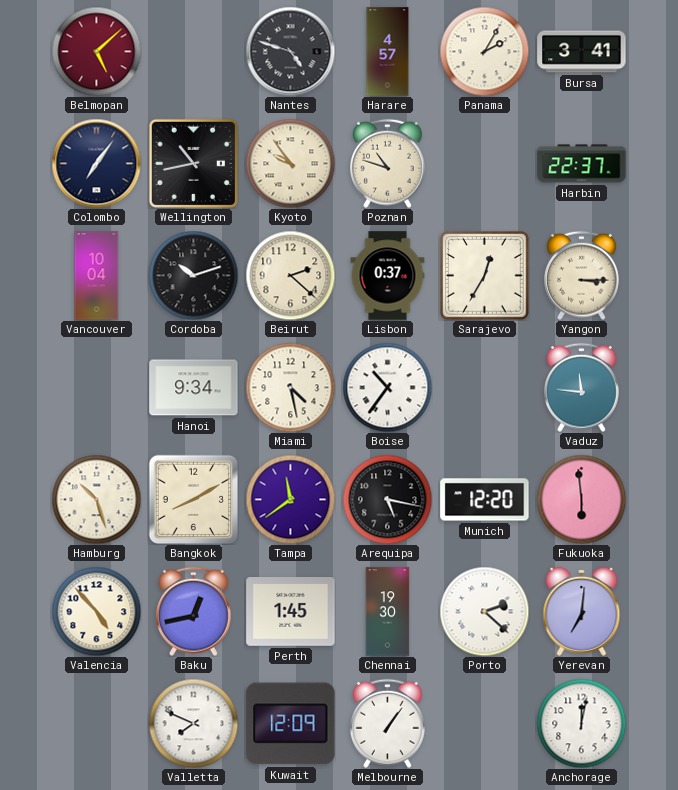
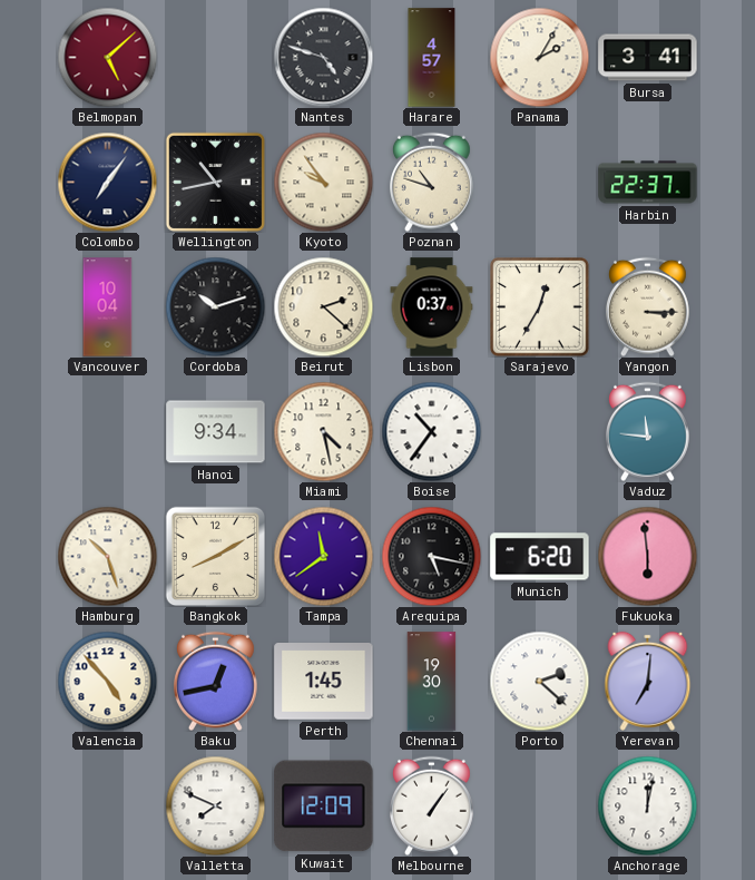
Munich: 12:20 -> 6:20 (540, 557)
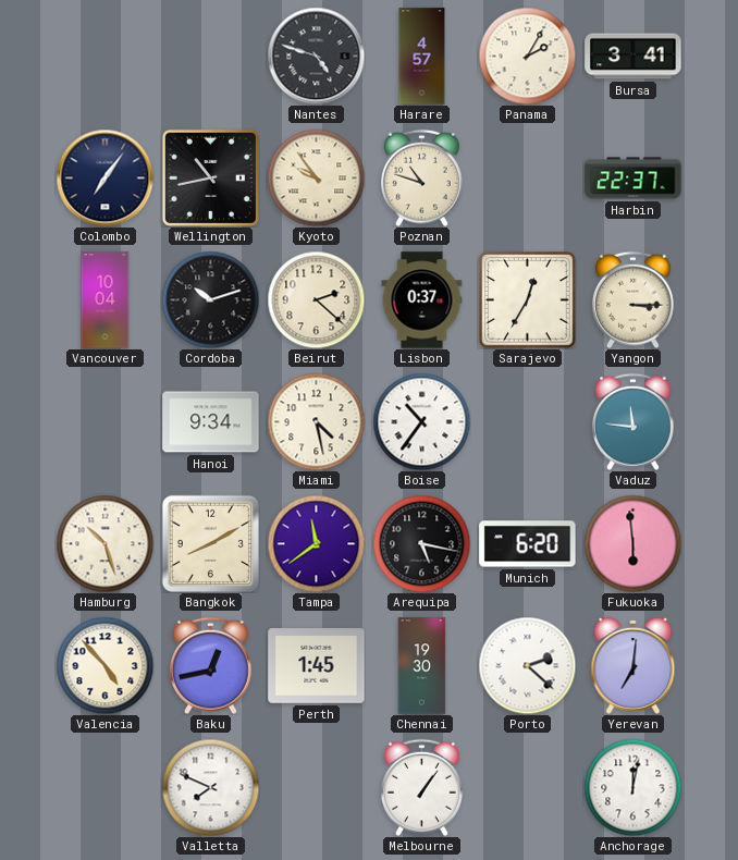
Belmopan: 5:08 -> none (107, 57)
Kuwait: 12:09 -> none (324, 806)
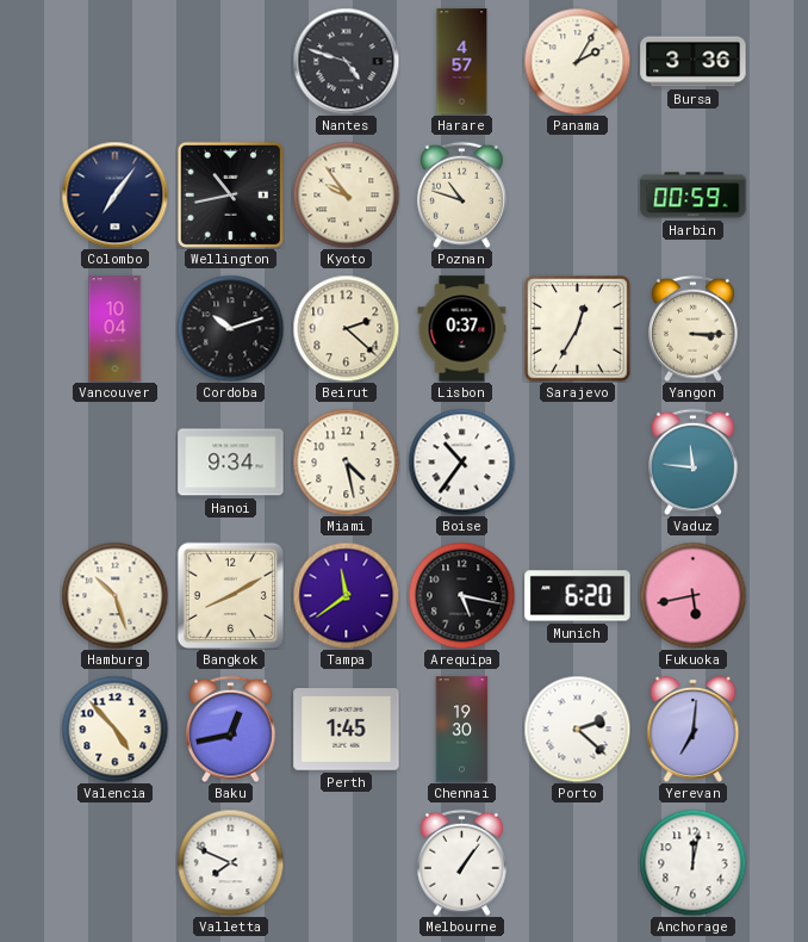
Bursa: 3:41 -> 3:36 (694, 62)
Harbin: 22:37 -> 00:59 (694, 196)
Fukuoka: 5:59 -> 5:43 (692, 595)
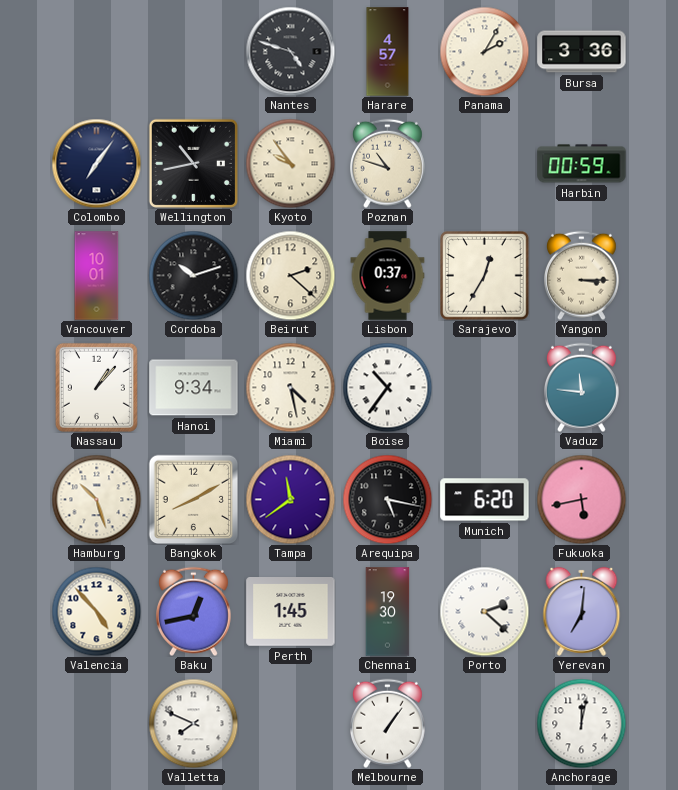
Vancouver: 10:04 -> 10:01 (97, 276)
Nassau: none -> 1:07 (96, 387)
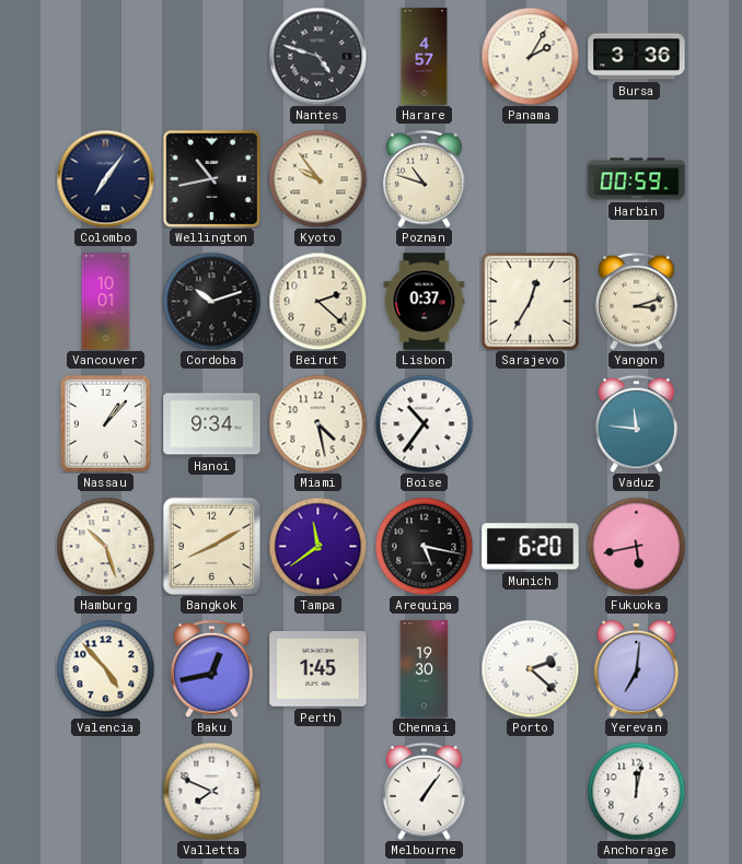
Yangon: 3:15 -> 3:12 (637, 301)
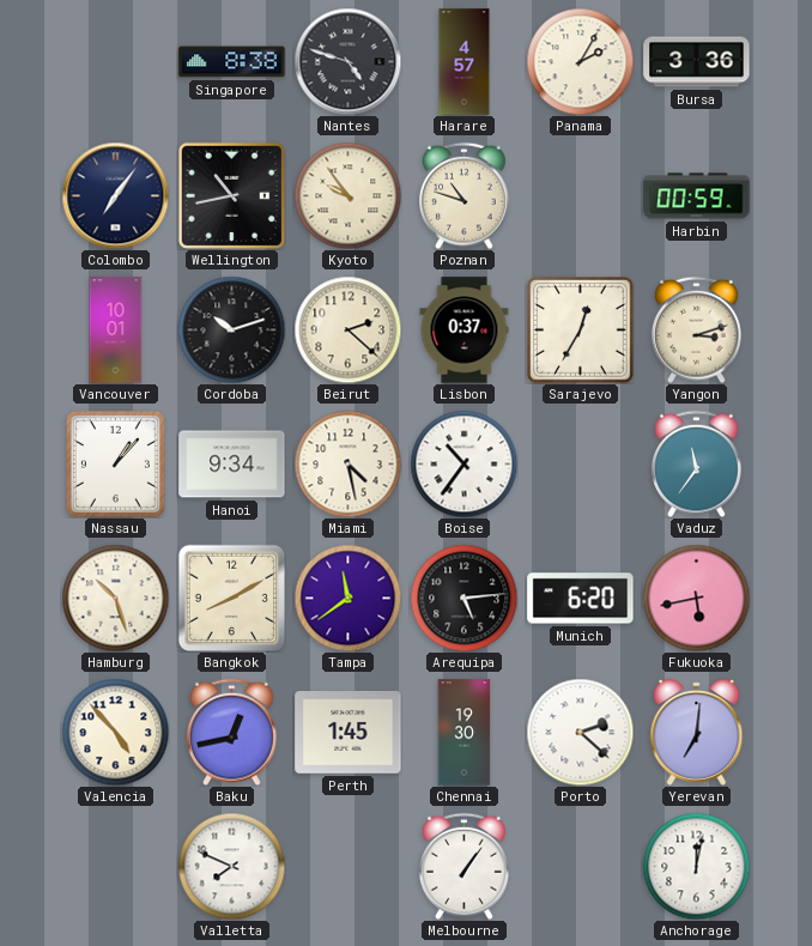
Singapore: none -> 8:38 (232, 62)
Vaduz: 11:46 -> 11:36 (697, 463)
Arequipa: 5:17 -> 5:14 (463, 598)
